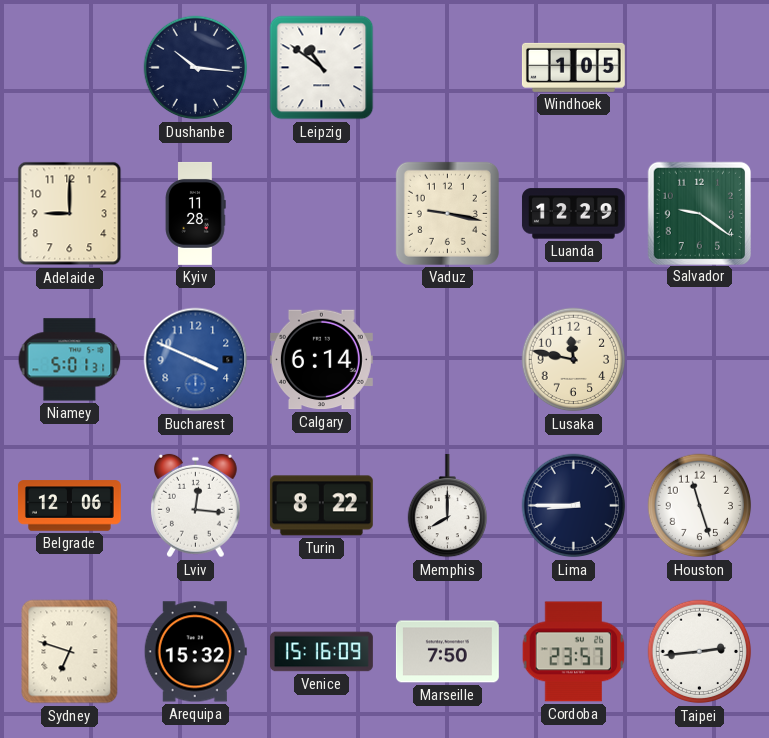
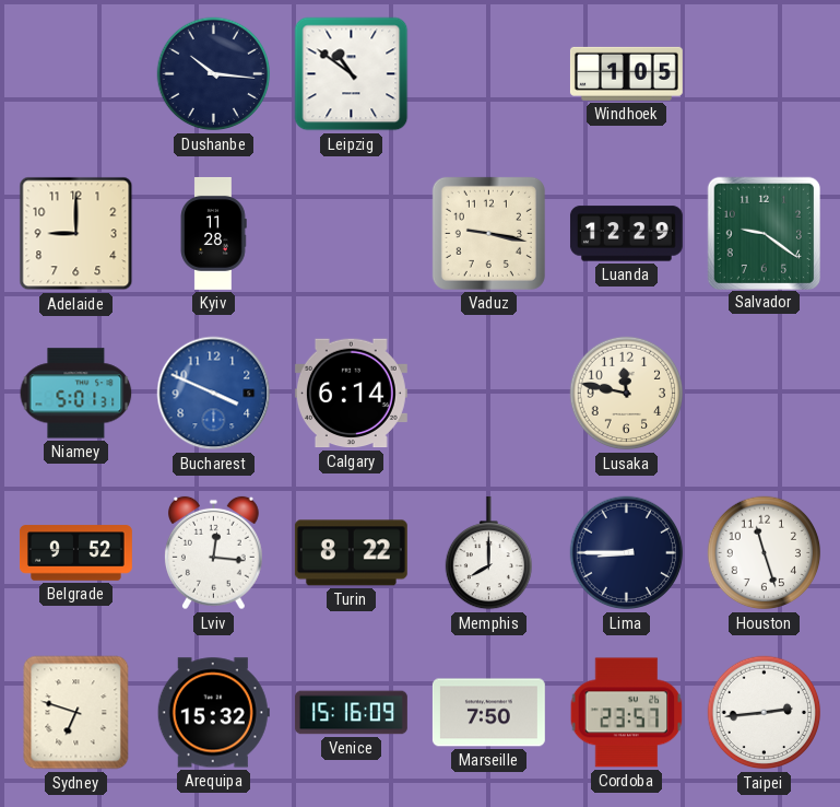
Belgrade: 12:06 -> 9:52 (75, 553)
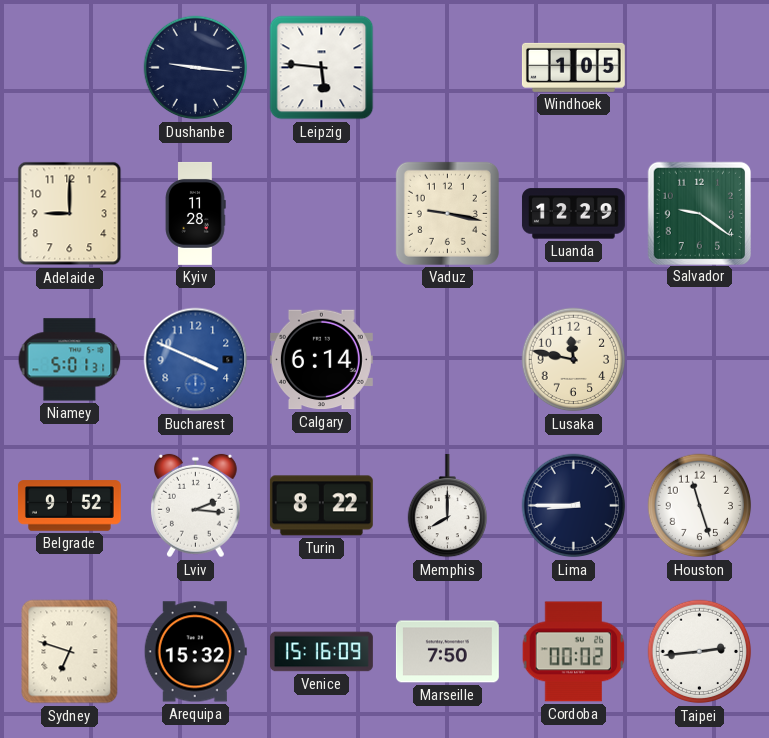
Dushanbe: 10:16 -> 9:16 (196, 68)
Leipzig: 10:51 -> 5:46 (322, 68)
Lviv: 12:16 -> 2:16 (195, 506)
Cordoba: 23:57 -> 00:02 (574, 652)
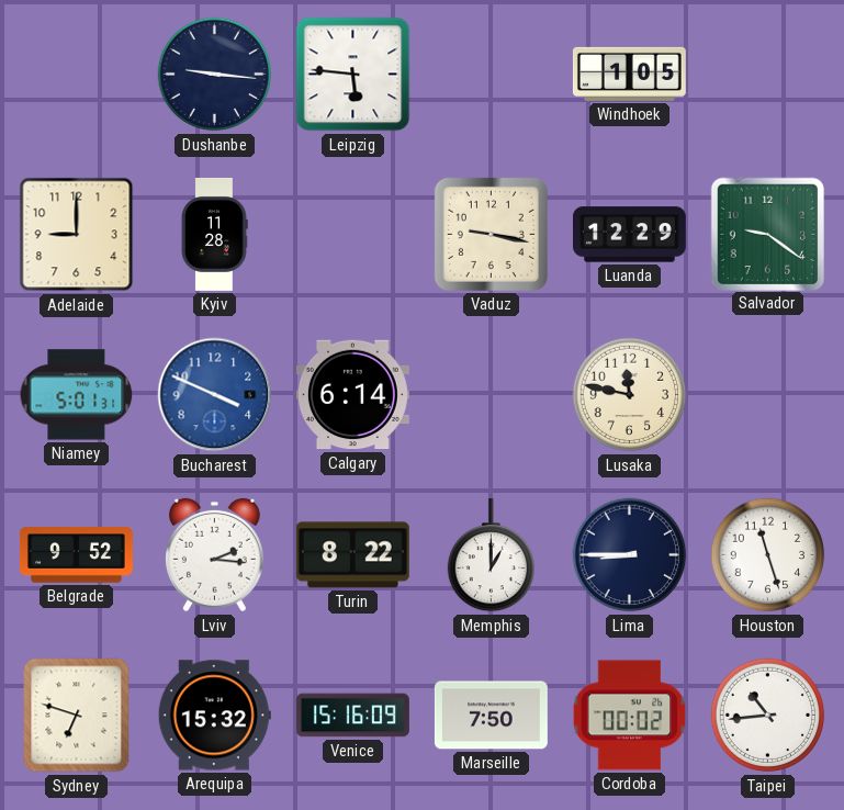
Memphis: 8:00 -> 1:00 (491, 555)
Taipei: 2:44 -> 10:44 (768, 716)
